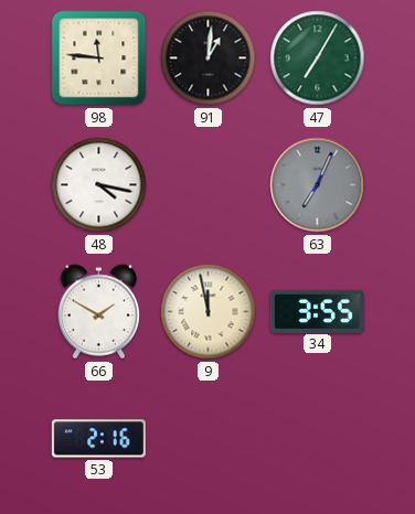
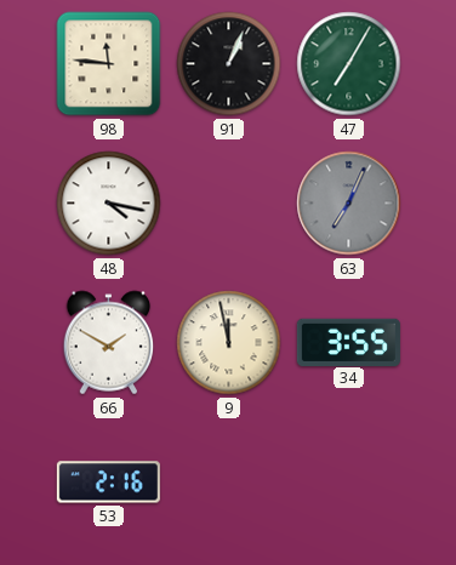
91: 1:01 -> 1:04 (229, 64)
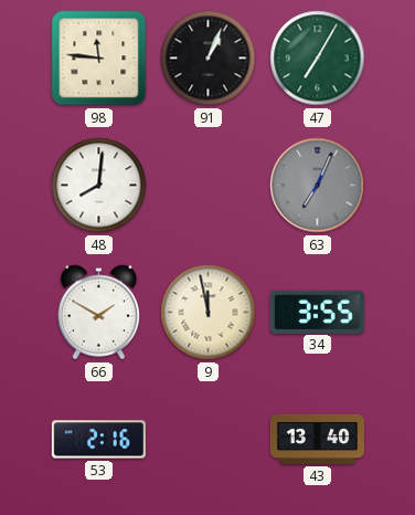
48: 4:17 -> 8:01 (99, 186)
43: none -> 13:40 (317, 439)
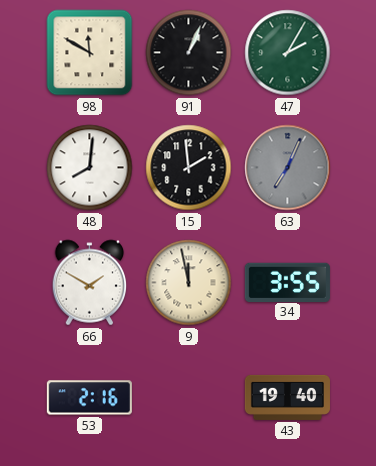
98: 11:46 -> 11:50 (90, 53)
47: 7:05 -> 2:05 (288, 53)
15: none -> 1:59 (189, 168)
43: 13:40 -> 19:40 (287, 397)
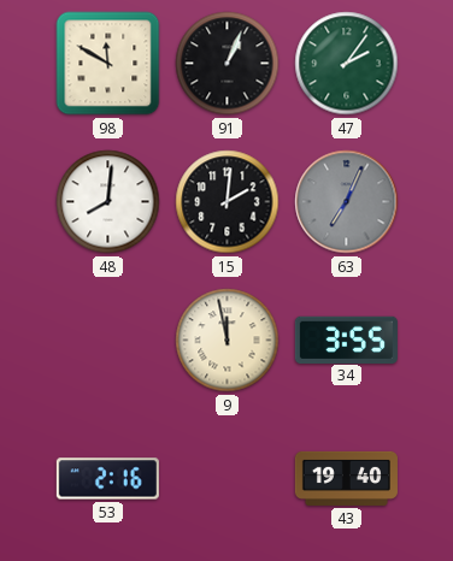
47: 2:05 -> 2:06 (347, 64)
15: 1:59 -> 2:01 (228, 202)
66: 1:50 -> none (90, 283)
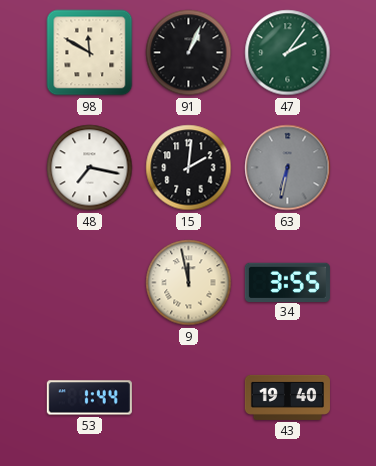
48: 8:01 -> 7:17 (90, 168)
63: 7:04 -> 6:32 (288, 168)
53: 2:16 -> 1:44 (89, 398)
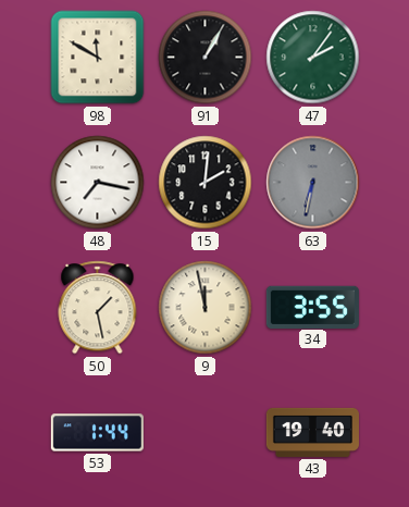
91: 1:04 -> 1:05 (206, 58)
50: none -> 1:28 (98, 308)
